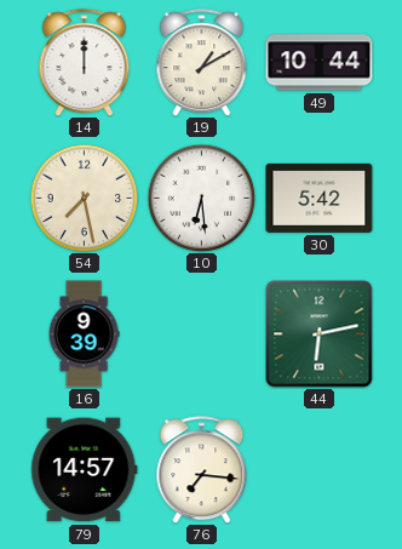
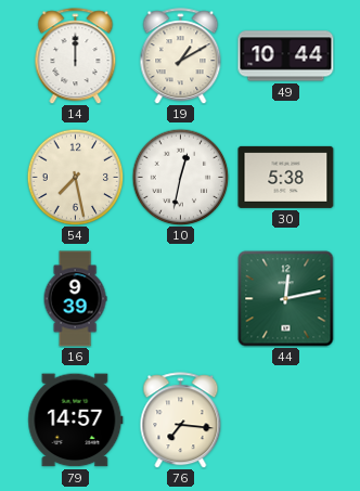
10: 6:29 -> 12:32 (180, 177)
30: 5:42 -> 5:38 (286, 177)
44: 6:13 -> 12:13 (286, 299)
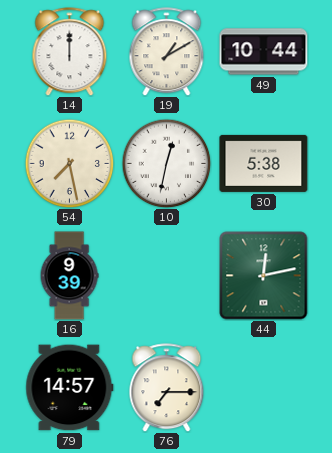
76: 7:16 -> 7:15 (167, 388)
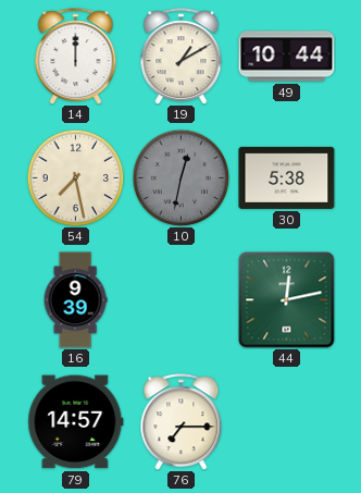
10 dial: white -> grey (180, 177)
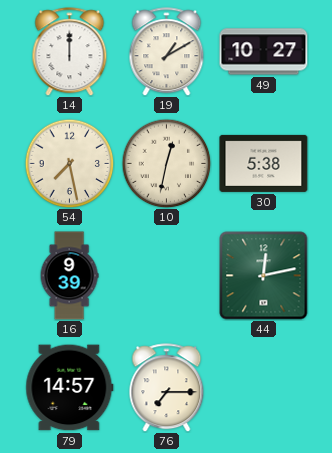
49: 10:44 -> 10:27 (264, 52)
10 dial: grey -> cream (166, 163)
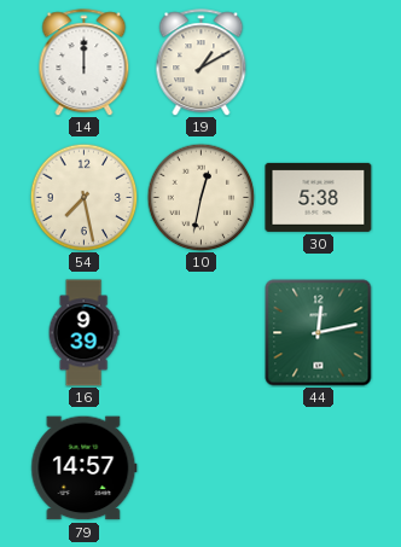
49: 10:27 -> none (264, 52)
76: 7:15 -> none (167, 388)
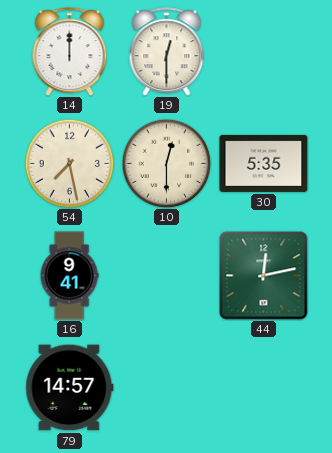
19: 1:10 -> 12:30 (167, 52)
10: 12:32 -> 12:30 (166, 163)
30: 5:38 -> 5:35 (264, 163)
16: 9:39 -> 9:41 (69, 276)
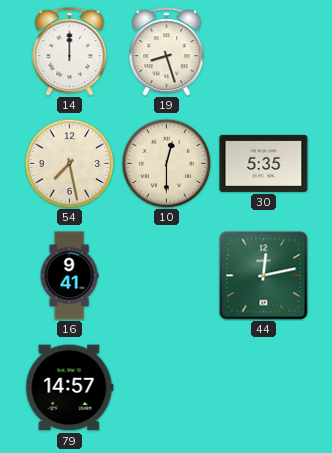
19: 12:30 -> 8:27 (167, 52)
